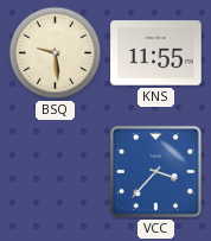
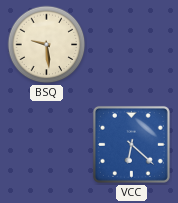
KNS: 11:55 -> none (156, 53)
VCC: 3:37 -> 6:22 (131, 144)
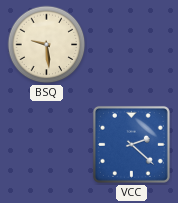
VCC: 6:22 -> 2:22 (131, 144)
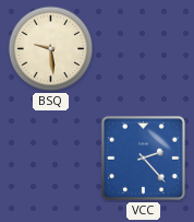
VCC: 2:22 -> 2:23 (143, 157)
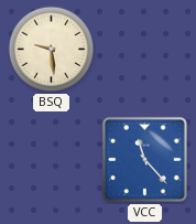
VCC: 2:23 -> 11:23 (144, 159)
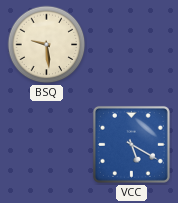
VCC: 11:23 -> 5:20 (131, 144)
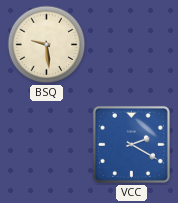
VCC: 5:20 -> 2:20 (131, 144)
